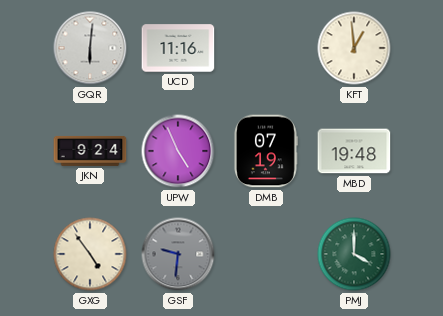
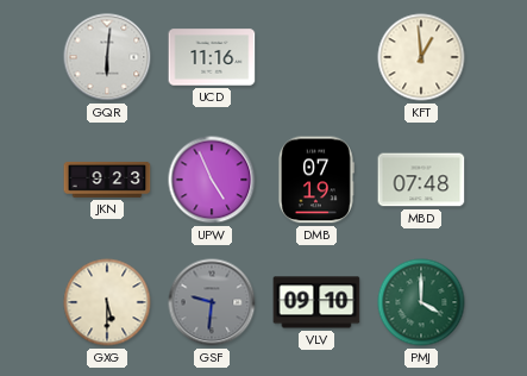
JKN: 9:24 -> 9:23 (107, 180)
MBD: 19:48 -> 07:48 (421, 180)
GXG: 4:54 -> 5:30 (107, 302)
VLV: none -> 09:10 (316, 302)
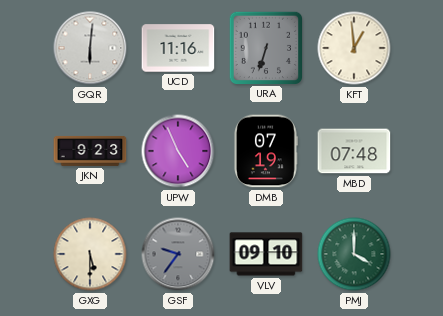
URA: none -> 6:33 (265, 47)
GSF: 9:31 -> 9:36 (178, 254)
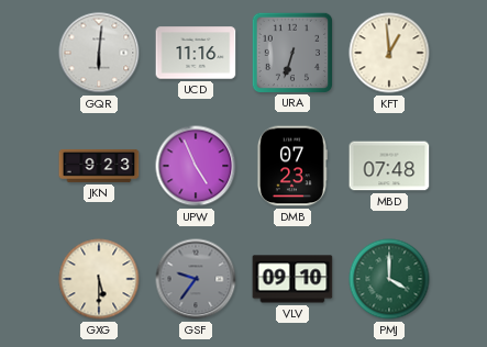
DMB: 07:19 -> 07:23 (291, 166)
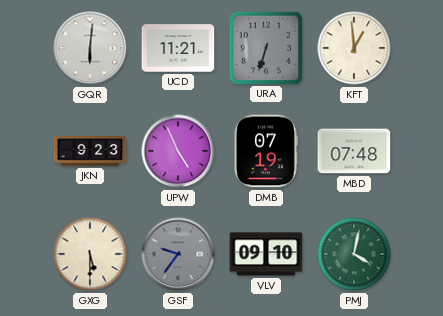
UCD: 11:16 -> 11:21 (178, 48)
DMB: 07:23 -> 07:19 (265, 151)
PMJ: 4:00 -> 4:02 (354, 254)
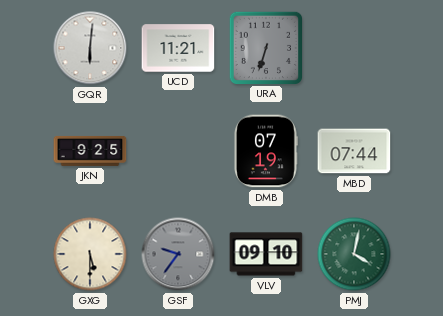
KFT: 12:59 -> none (354, 48)
JKN: 9:23 -> 9:25 (90, 151)
UPW: 4:56 -> none (178, 151)
MBD: 07:48 -> 07:44 (354, 151)
